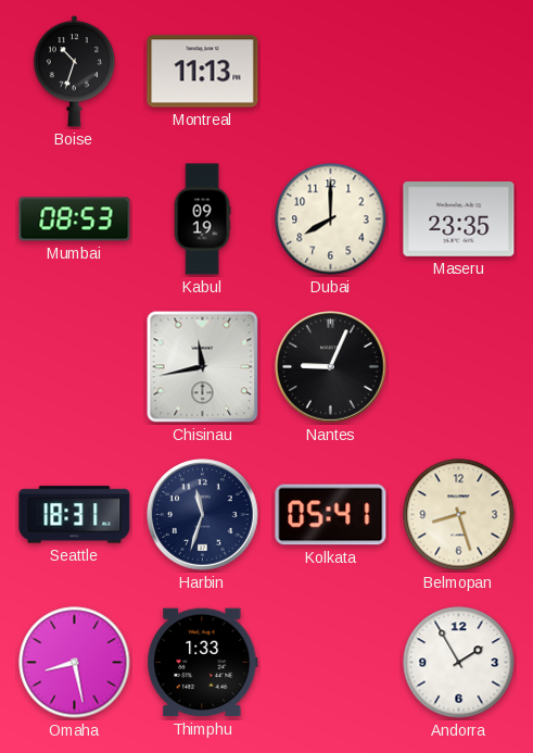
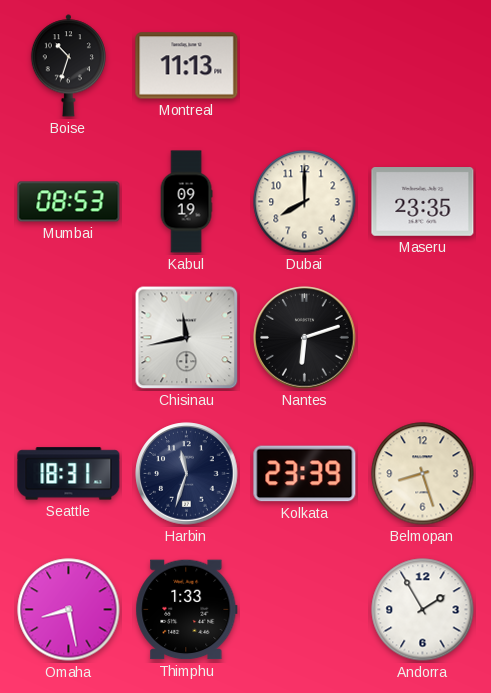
Nantes: 9:04 -> 6:12 (305, 338)
Kolkata: 05:41 -> 23:39 (305, 474)
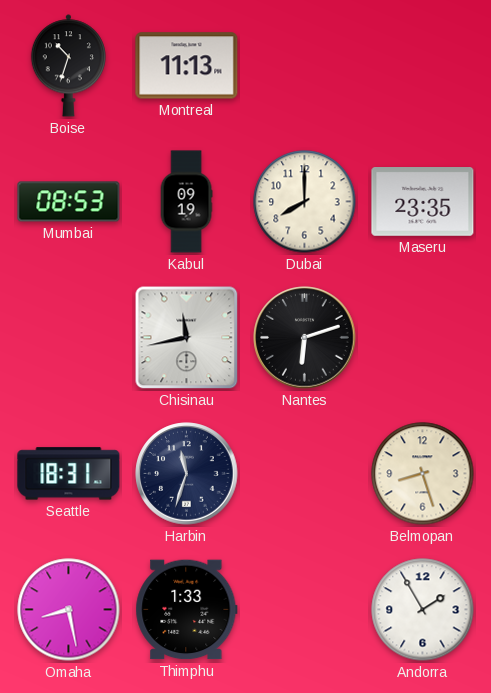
Kolkata: 23:39 -> none (305, 474)
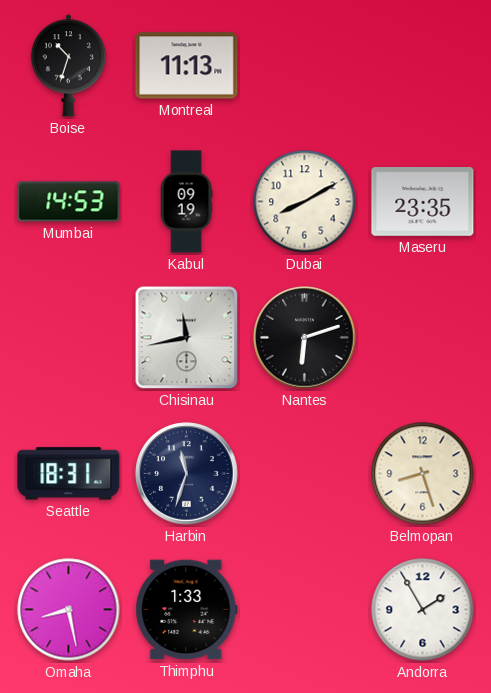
Mumbai: 08:53 -> 14:53 (69, 202)
Dubai: 8:00 -> 8:10 (305, 202)
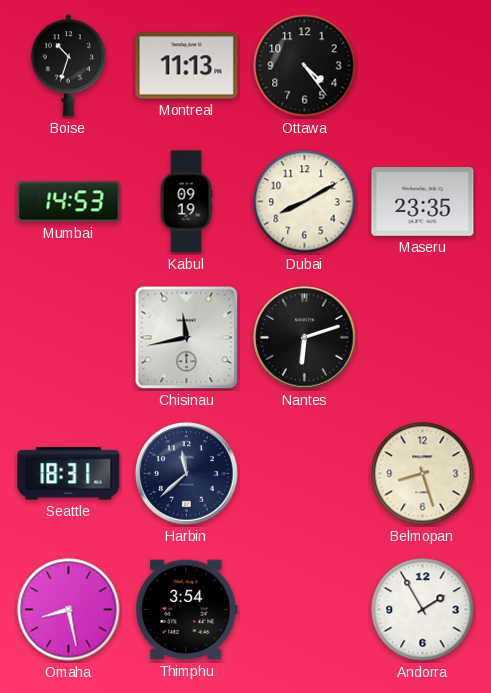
Ottawa: none -> 4:24 (305, 66)
Harbin: 11:33 -> 11:38 (187, 474)
Thimphu: 1:33 -> 3:54 (187, 610)
